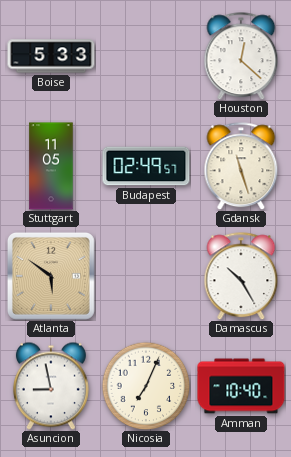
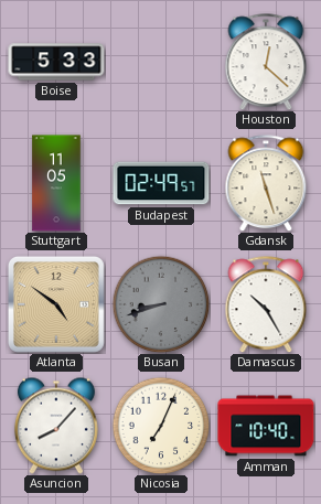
Atlanta: 5:51 -> 4:51 (56, 304)
Busan: none -> 8:42 (161, 304)
Asuncion: 8:58 -> 8:07 (56, 426)
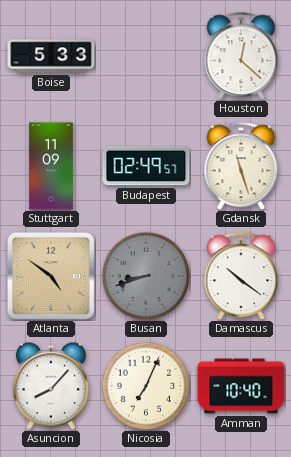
Stuttgart: 11:05 -> 11:09 (51, 166)
Damascus: 10:25 -> 10:21 (241, 276)
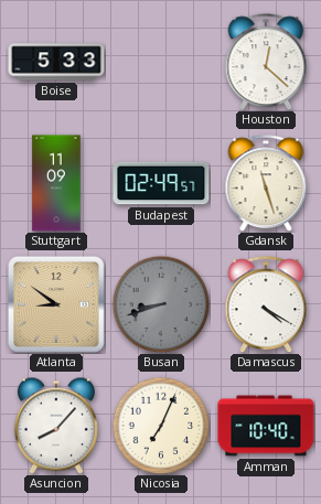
Atlanta: 4:51 -> 8:51 (56, 304)
Damascus: 10:21 -> 4:20 (266, 304)
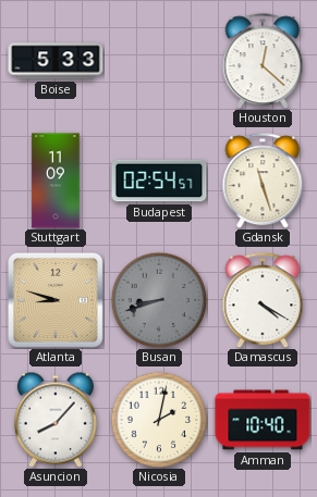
Budapest: 02:49 -> 02:54 (159, 181)
Atlanta: 8:51 -> 8:48 (56, 300)
Nicosia: 7:04 -> 2:02 (159, 420)
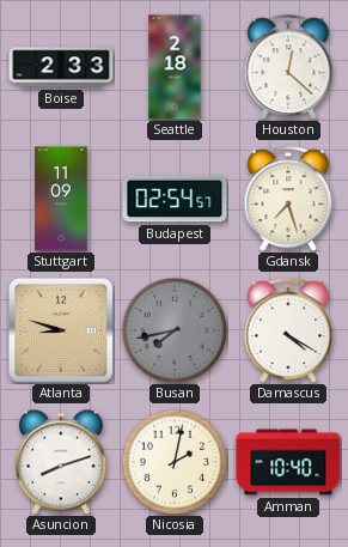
Boise: 5:33 -> 2:33 (61, 67)
Seattle: none -> 2:18 (175, 67)
Gdansk: 11:27 -> 7:27 (288, 199)
Busan: 8:42 -> 7:43 (175, 330)
Asuncion: 8:07 -> 8:12 (61, 462)
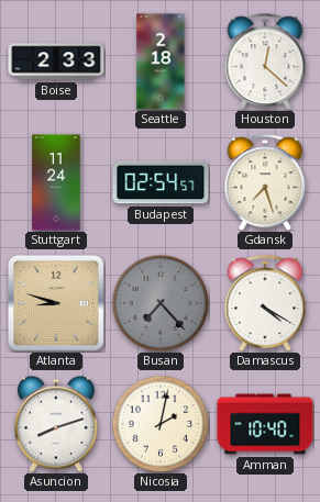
Stuttgart: 11:09 -> 11:24 (56, 182)
Busan: 7:43 -> 7:23 (161, 303)
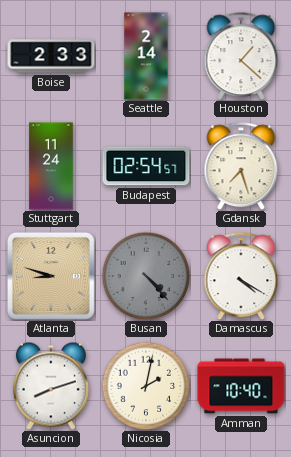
Seattle: 2:18 -> 2:14 (146, 56)
Houston: 12:22 -> 1:22 (241, 56)
Busan: 7:23 -> 4:23 (146, 276)
